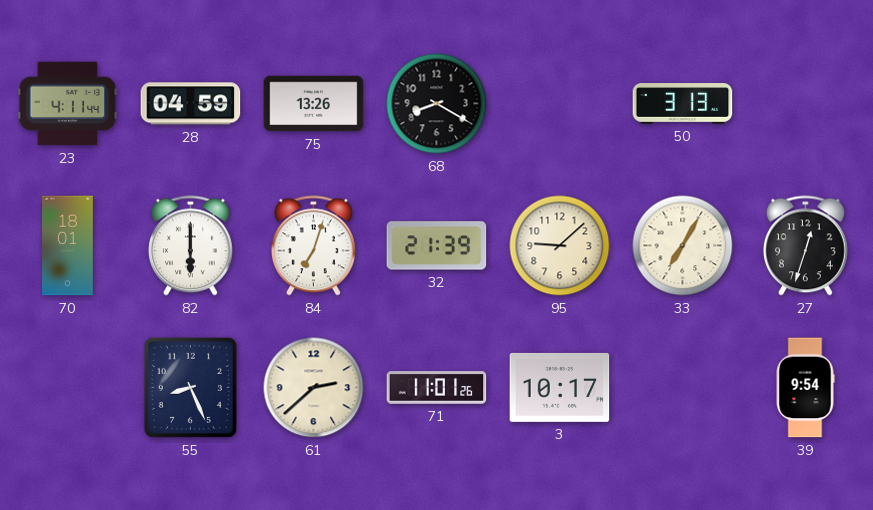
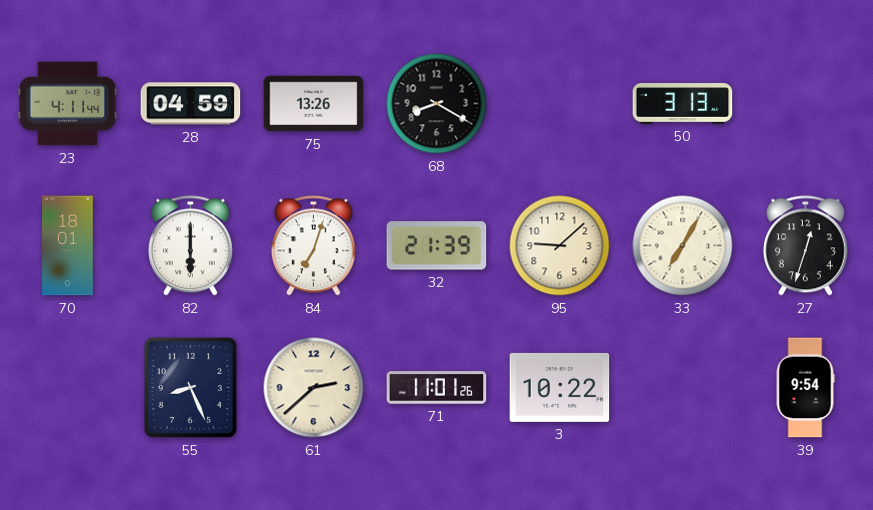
3: 10:17 -> 10:22 (560, 387)
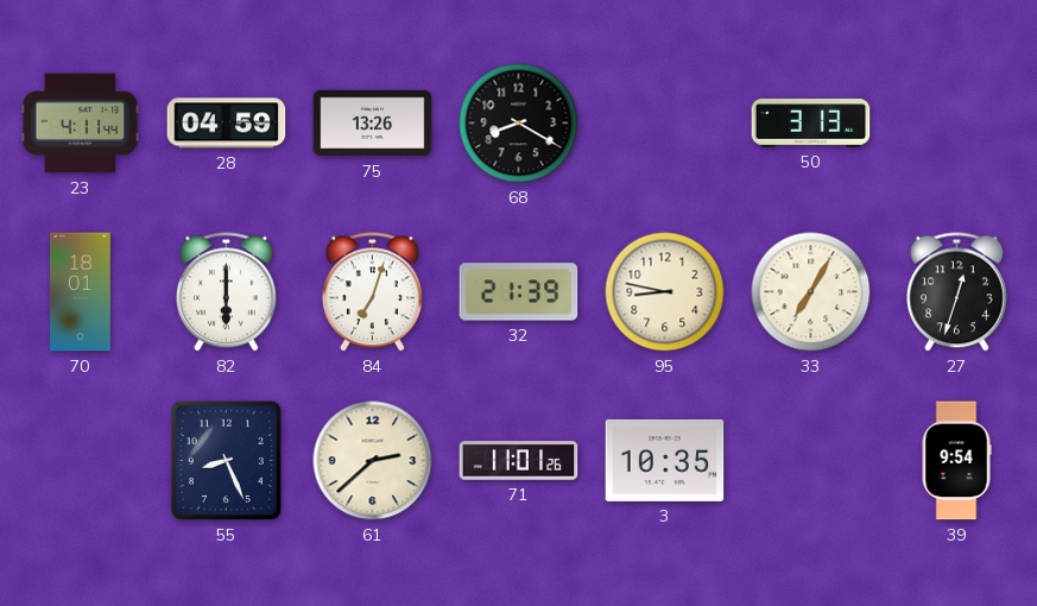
95: 9:08 -> 8:47 (665, 292)
3: 10:22 -> 10:35 (665, 460)
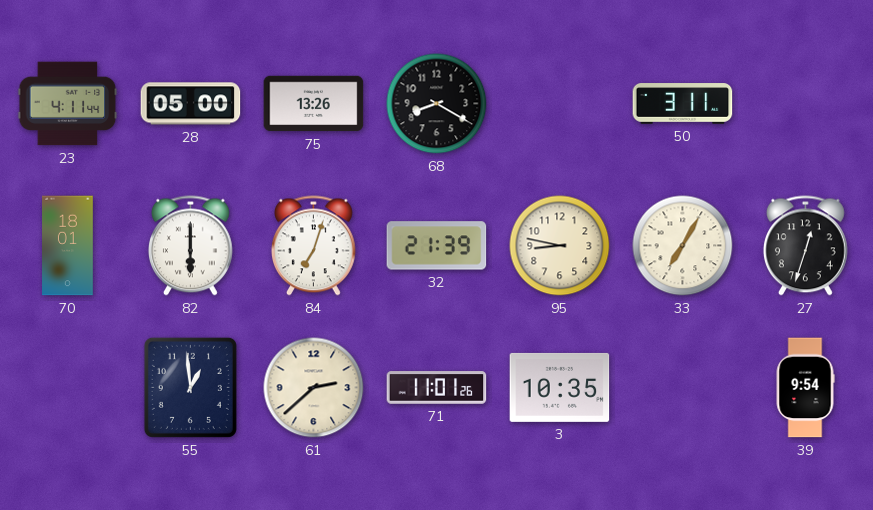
28: 04:59 -> 05:00 (191, 104)
50: 3:13 -> 3:11 (683, 104)
55: 8:26 -> 12:59 (190, 387)
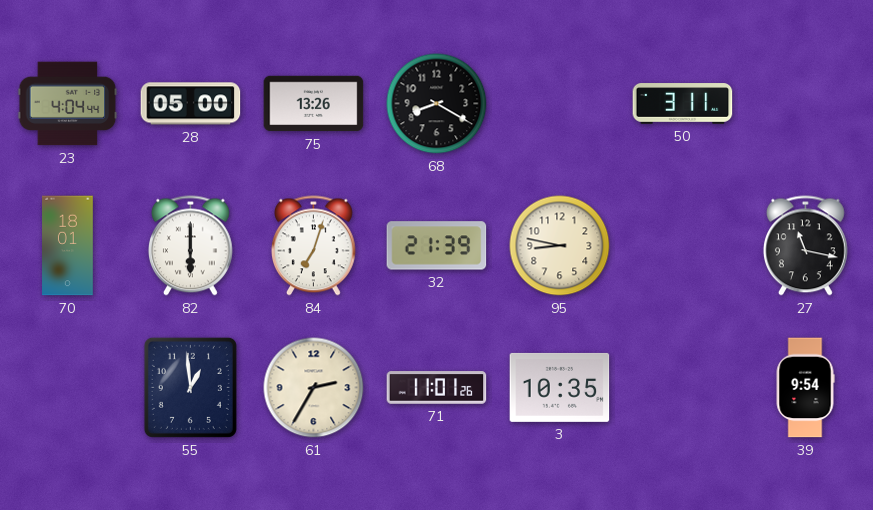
23: 4:11 -> 4:04 (68, 104)
33: 7:05 -> none (683, 246)
27: 12:33 -> 11:17 (805, 246)
61: 2:38 -> 2:35 (314, 388)
